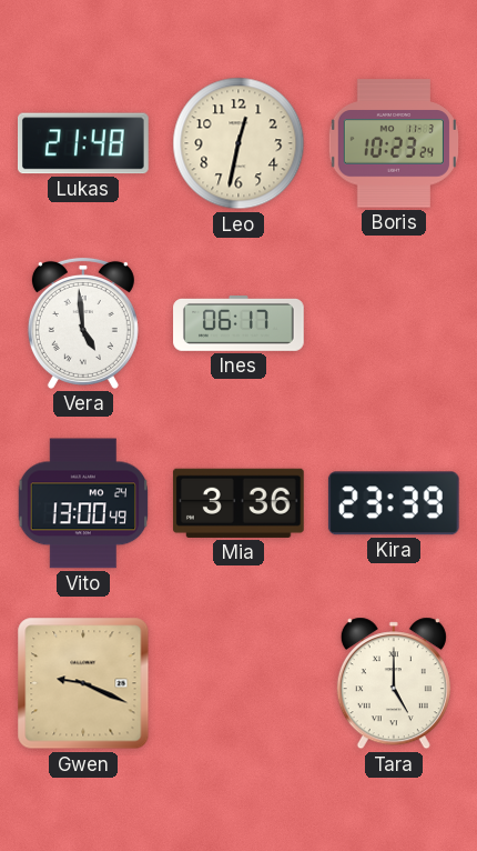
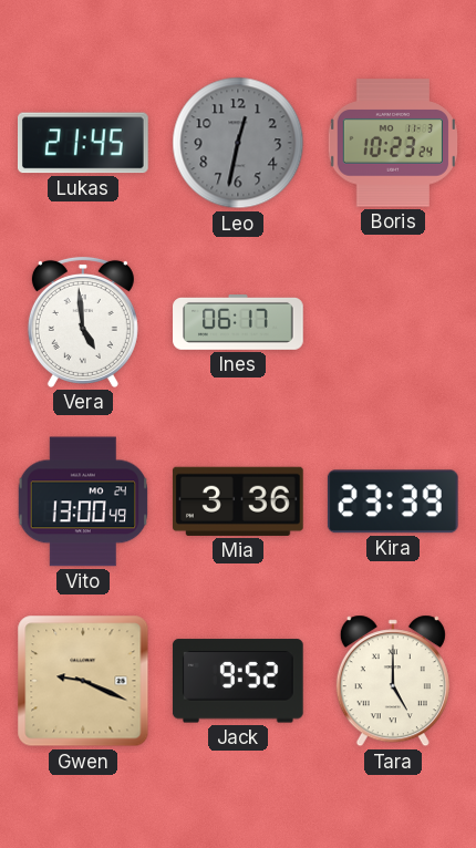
Lukas: 21:48 -> 21:45 (84, 143)
Leo dial: cream -> grey (238, 143)
Jack: none -> 9:52 (238, 681)
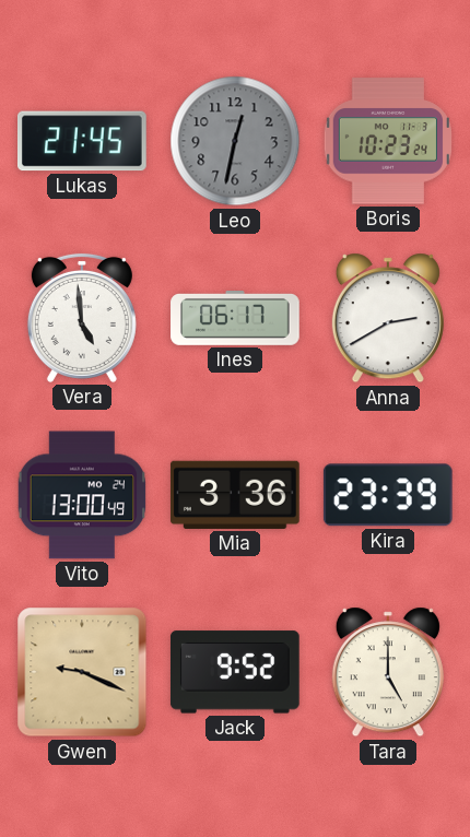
Anna: none -> 2:40 (388, 318)
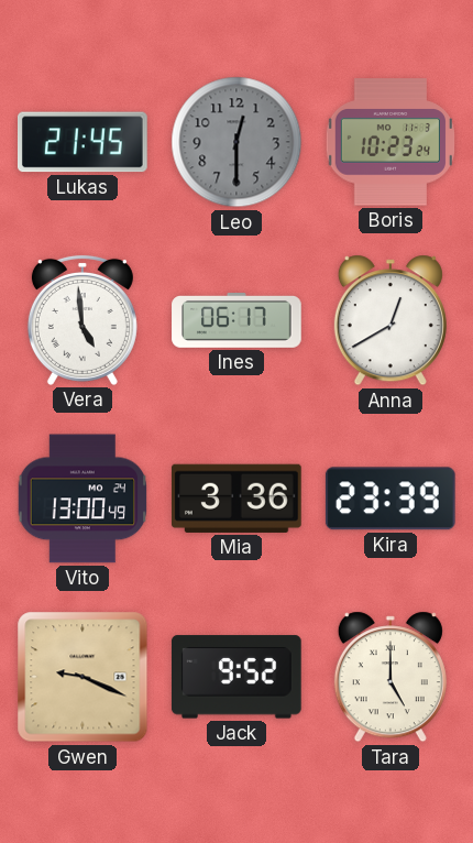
Leo: 12:32 -> 12:30 (237, 142)
Anna: 2:40 -> 12:40 (391, 320)
